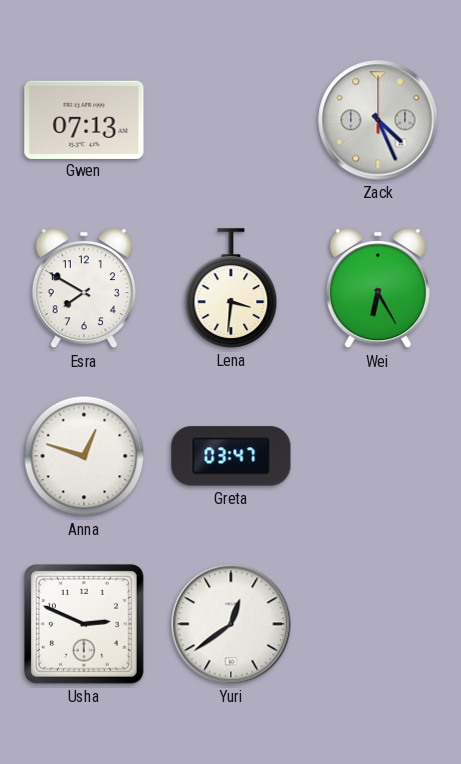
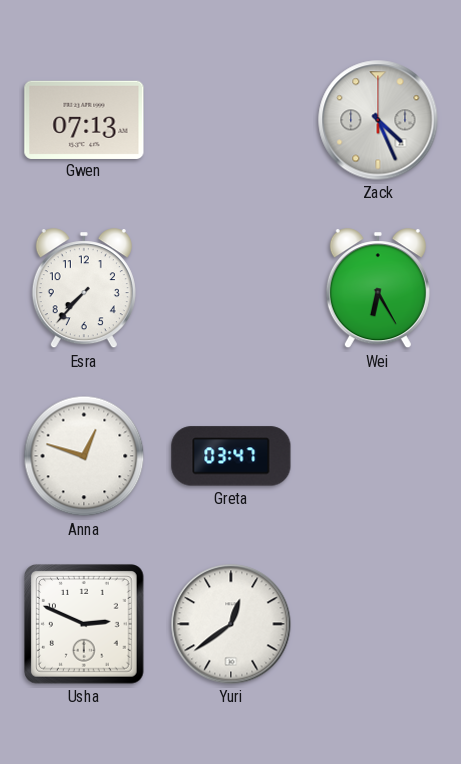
Esra: 7:50 -> 7:37 (84, 289)
Lena: 3:31 -> none (231, 288)
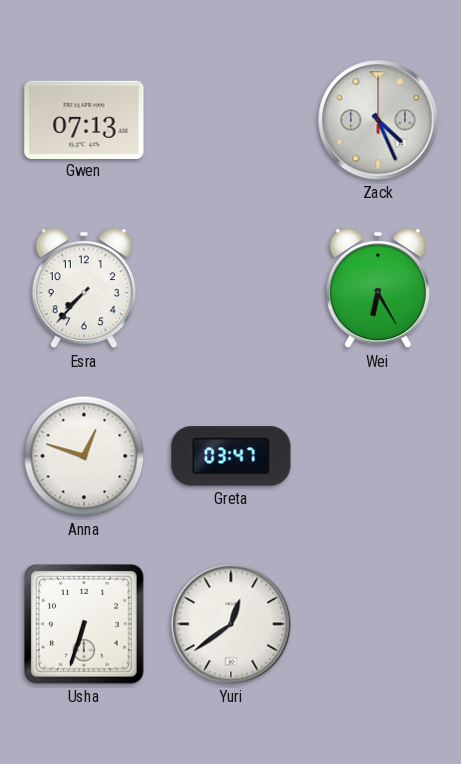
Usha: 2:49 -> 6:33 (84, 624)
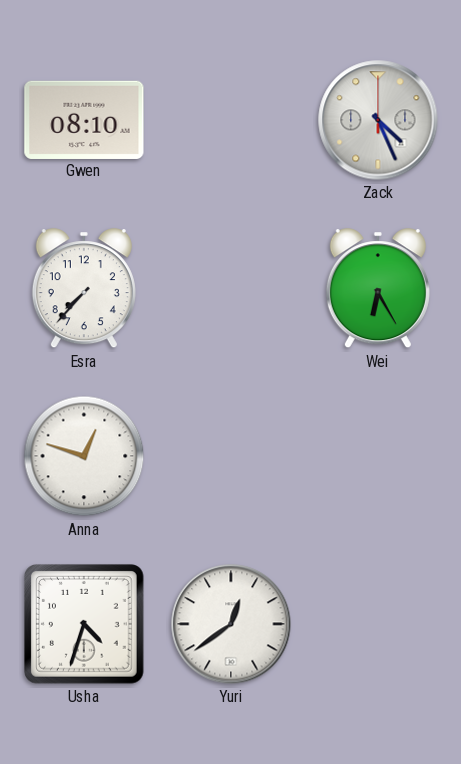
Gwen: 07:13 -> 08:10 (84, 119)
Greta: 03:47 -> none (231, 456)
Usha: 6:33 -> 4:33 (84, 624)
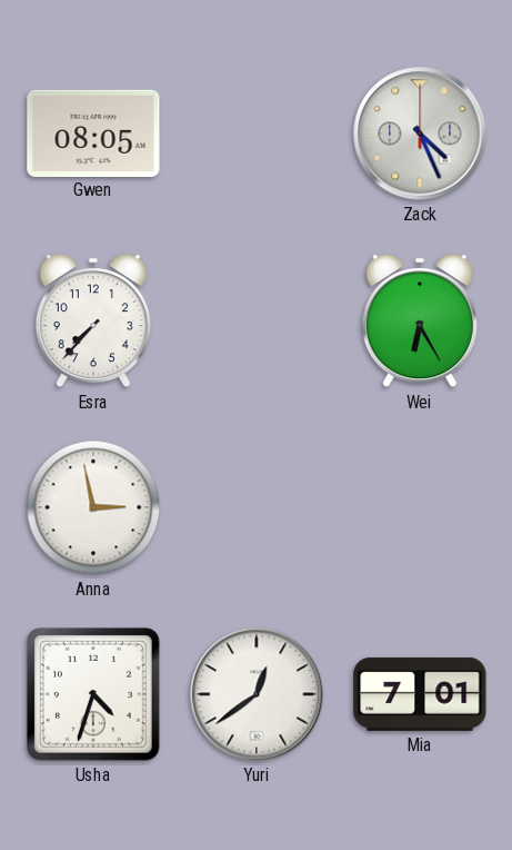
Gwen: 08:10 -> 08:05 (93, 132)
Anna: 12:48 -> 2:58 (93, 507)
Mia: none -> 7:01 (420, 694)
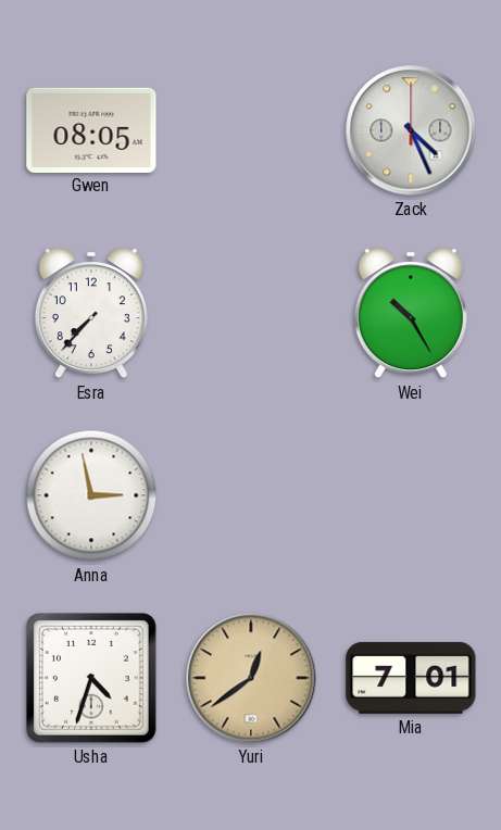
Wei: 6:25 -> 10:25 (411, 314)
Yuri dial: white -> champagne (251, 678)
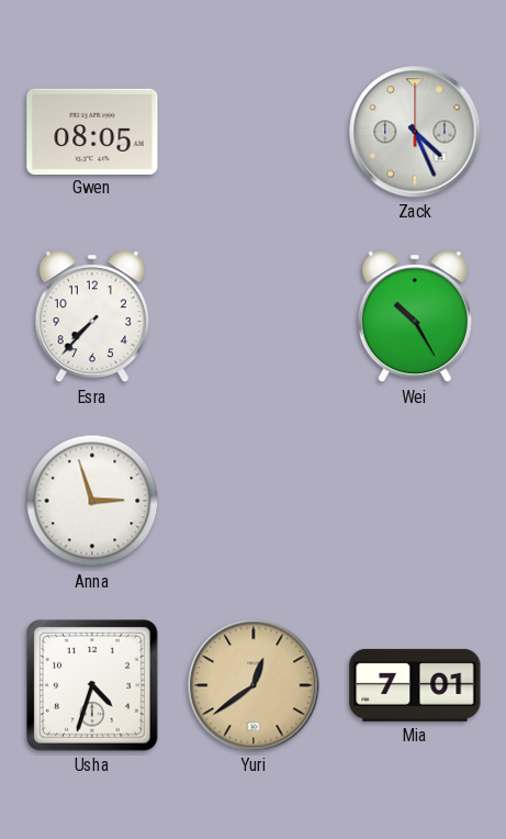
Anna: 2:58 -> 2:57 (92, 501)
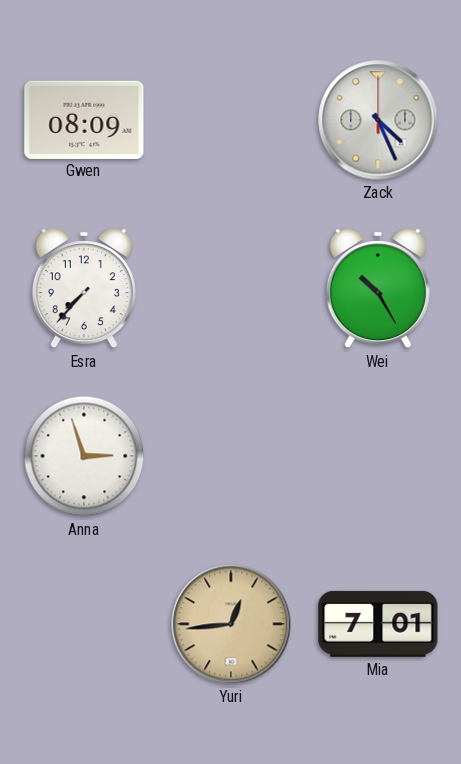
Gwen: 08:05 -> 08:09 (84, 119)
Usha: 4:33 -> none (92, 685)
Yuri: 12:39 -> 12:44 (231, 624)
